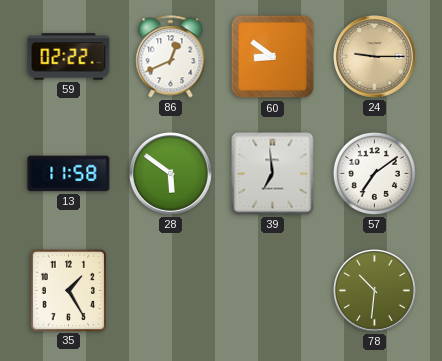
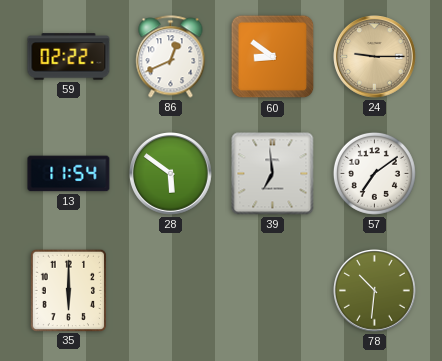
13: 11:58 -> 11:54 (69, 174)
35: 1:25 -> 6:00 (68, 290)
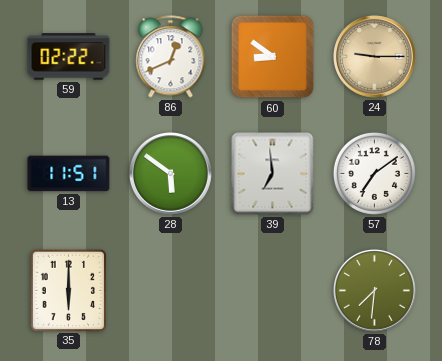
13: 11:54 -> 11:51 (69, 174)
78: 10:31 -> 7:31 (375, 291)
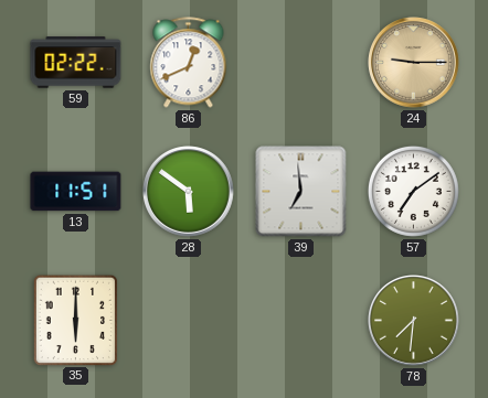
60: 8:51 -> none (273, 57)
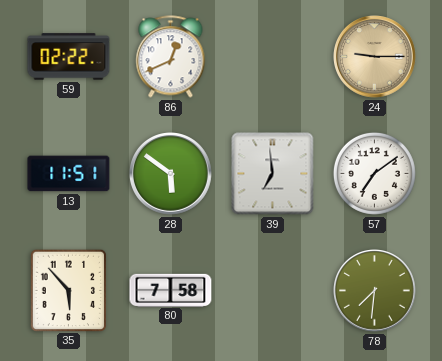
35: 6:00 -> 5:53 (68, 290)
80: none -> 7:58 (171, 290)
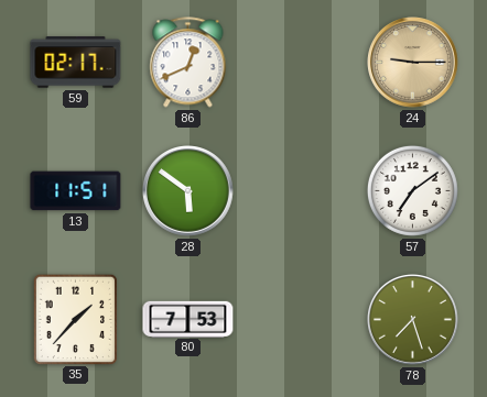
59: 02:22 -> 02:17 (76, 63)
39: 6:59 -> none (273, 174)
35: 5:53 -> 1:37 (75, 319)
80: 7:58 -> 7:53 (188, 319)
78: 7:31 -> 7:27 (413, 320)
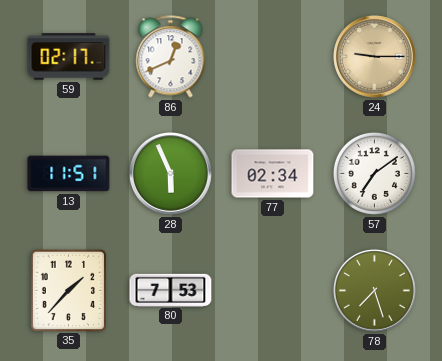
28: 5:51 -> 5:56 (171, 174)
77: none -> 02:34 (273, 174)
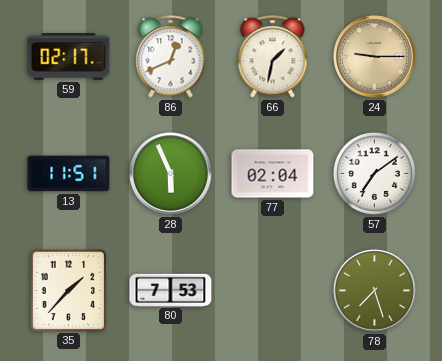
66: none -> 1:32 (273, 57)
77: 02:34 -> 02:04 (273, 174)
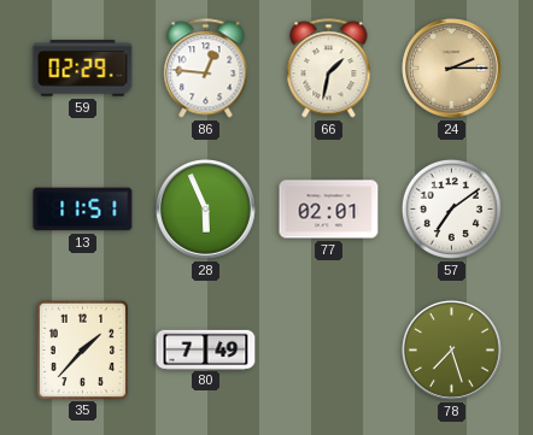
59: 02:17 -> 02:29 (83, 69)
86: 12:41 -> 12:46 (206, 69)
24: 9:15 -> 2:15 (452, 69)
77: 02:04 -> 02:01 (329, 210)
80: 7:53 -> 7:49 (206, 349)
